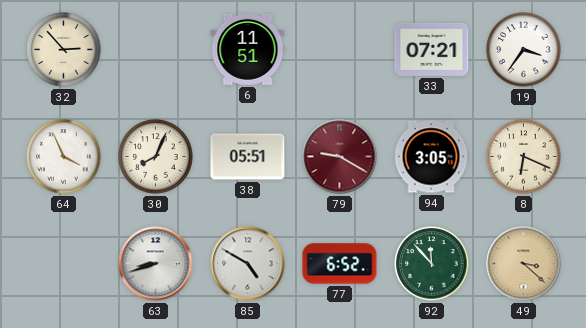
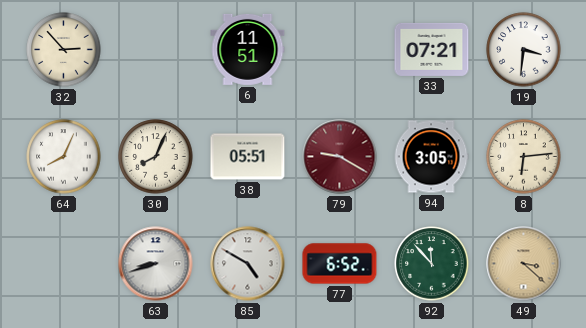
19: 3:36 -> 3:31 (524, 50)
64: 3:56 -> 8:04 (64, 157)
8: 6:19 -> 6:14 (524, 157)
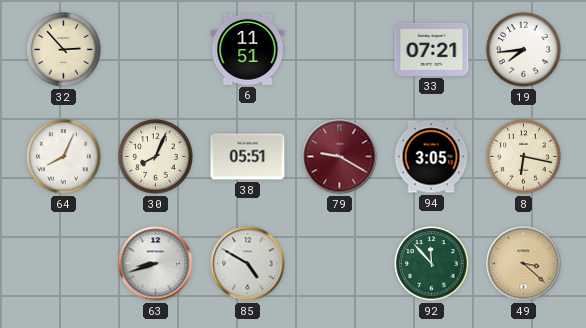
19: 3:31 -> 7:44 (524, 50)
8: 6:14 -> 6:17 (524, 157)
77: 6:52 -> none (340, 264)
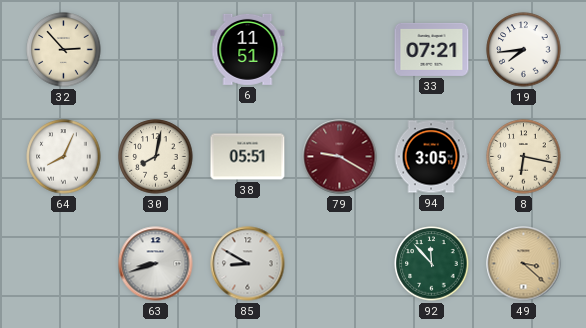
30: 8:04 -> 8:02 (156, 157)
85: 4:50 -> 8:50 (248, 264)
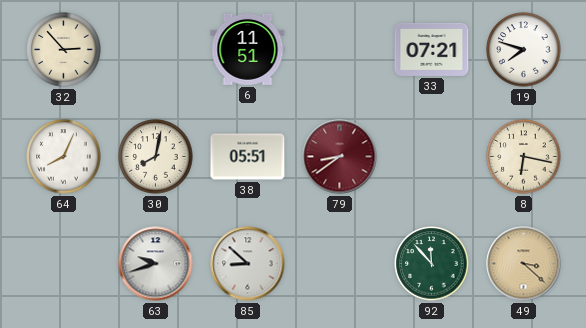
19: 7:44 -> 7:48 (524, 50)
79: 9:20 -> 8:39 (340, 157)
94: 3:05 -> none (431, 157)
63: 8:42 -> 9:42 (156, 264)
85: 8:50 -> 8:52 (248, 264)
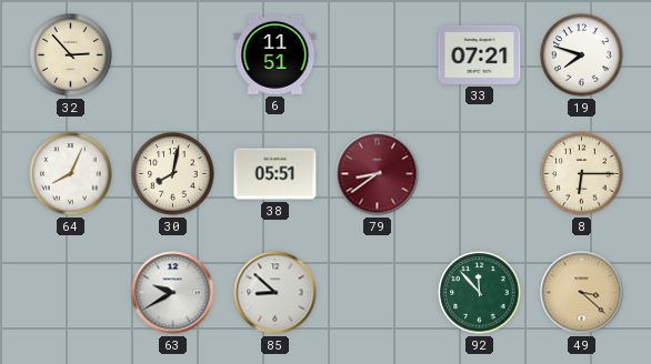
8: 6:17 -> 6:15 (582, 174)
63: 9:42 -> 9:40 (173, 293)
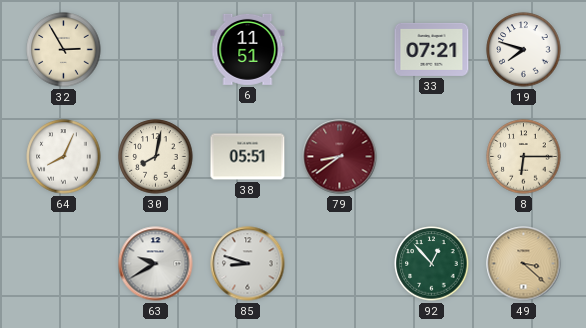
32: 2:53 -> 2:55 (64, 50)
85: 8:52 -> 8:48 (248, 264)
92: 11:53 -> 12:53 (432, 264)
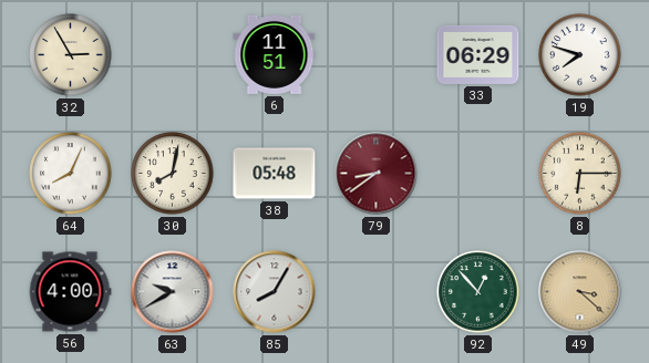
33: 07:21 -> 06:29 (478, 54)
38: 05:51 -> 05:48 (275, 174)
56: none -> 4:00 (70, 292)
85: 8:48 -> 8:05 (275, 292)
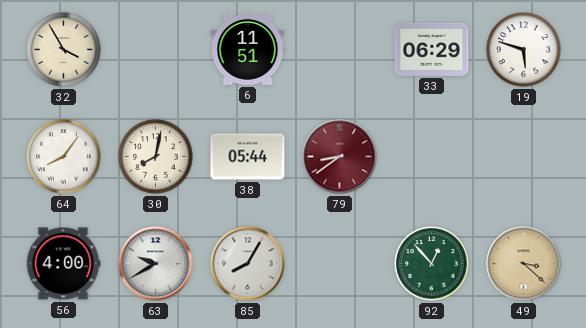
32: 2:55 -> 3:55 (64, 50)
19: 7:48 -> 5:48 (524, 50)
64: 8:04 -> 8:06 (64, 157)
38: 05:48 -> 05:44 (248, 157)
8: 6:15 -> none (580, 174)
